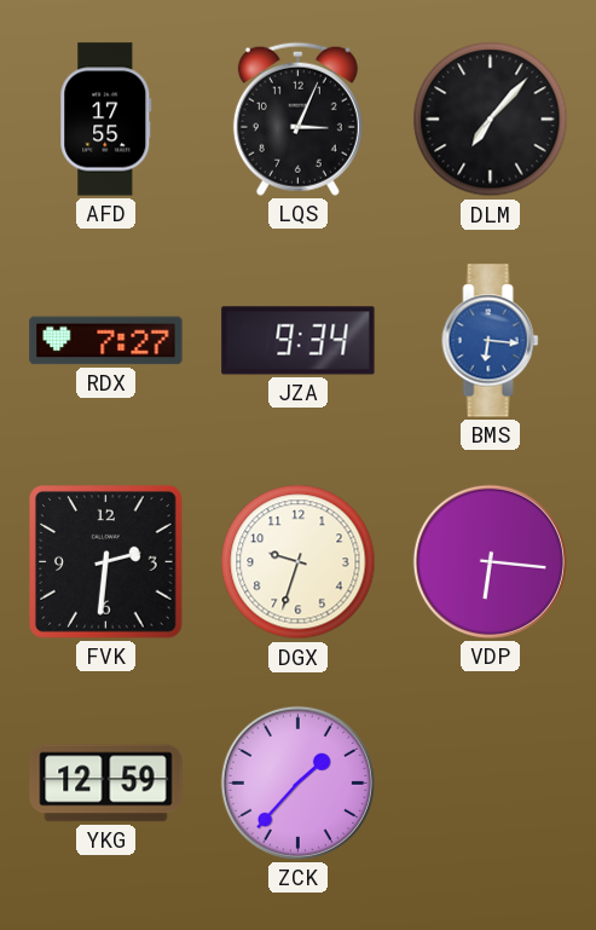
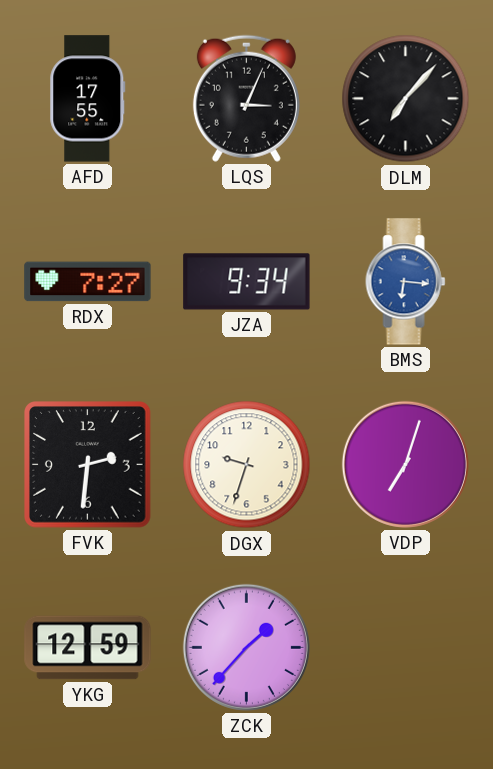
VDP: 6:16 -> 7:03 (405, 464)
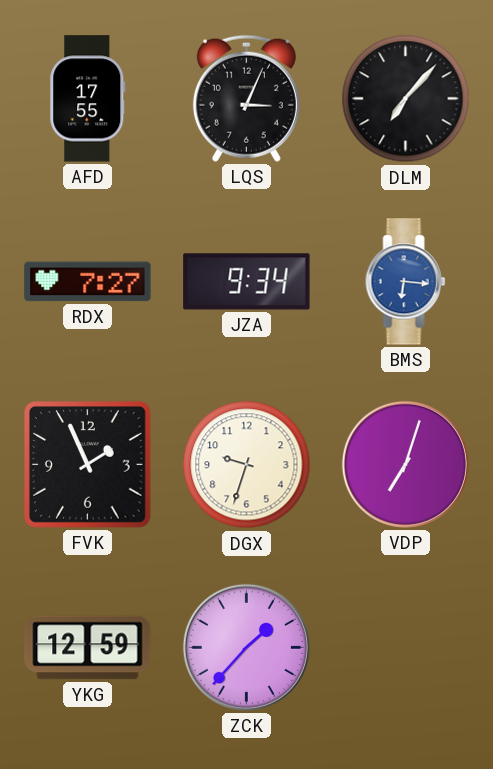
FVK: 2:31 -> 1:56 (88, 465)
